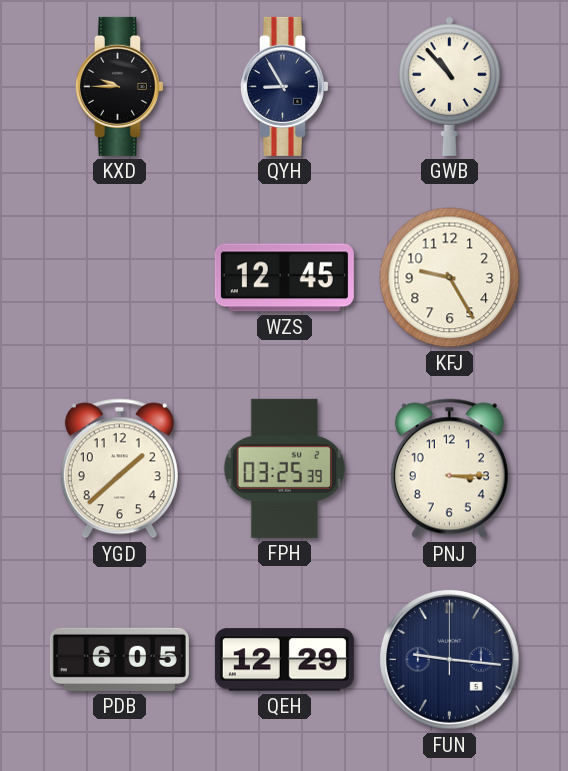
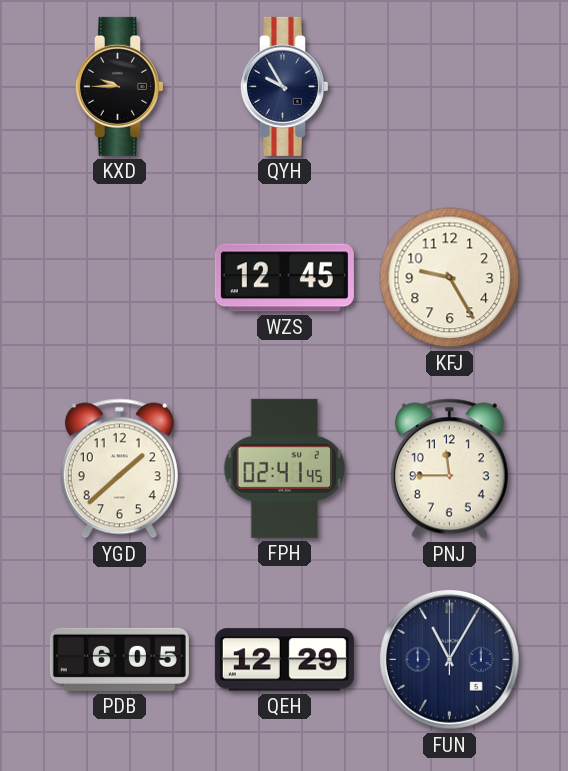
QYH: 8:55 -> 9:55 (284, 86)
GWB: 10:53 -> none (450, 86)
FPH: 03:25 -> 02:41 (285, 468)
PNJ: 3:15 -> 11:45 (449, 469)
FUN: 9:16 -> 11:05 (449, 659)
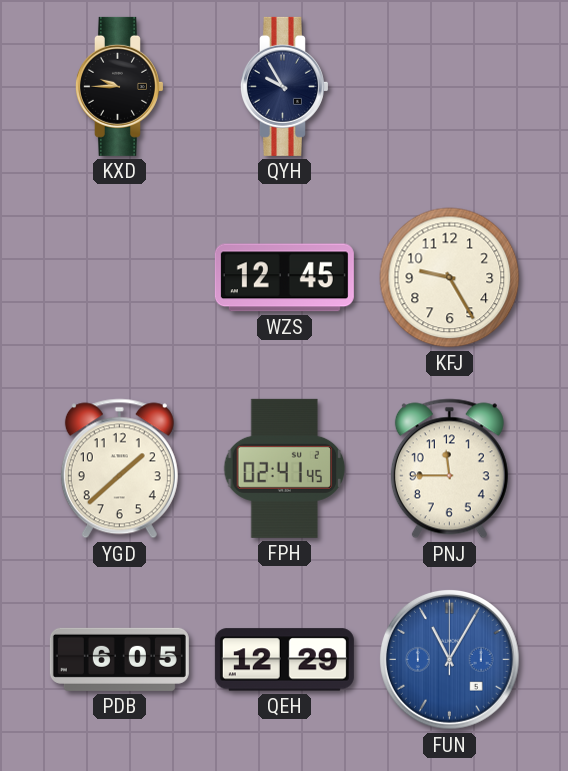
FUN dial: navy -> blue (449, 659)
